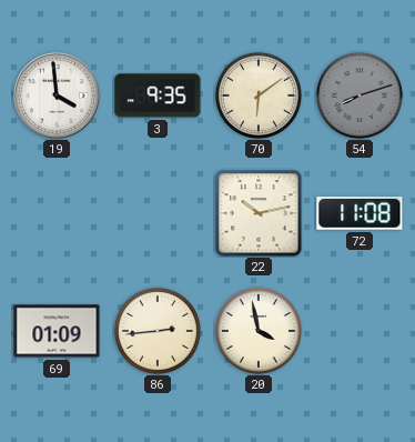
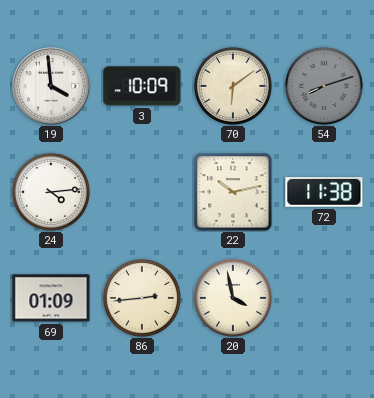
3: 9:35 -> 10:09 (142, 86)
24: none -> 4:14 (51, 192)
72: 11:08 -> 11:38 (324, 193)
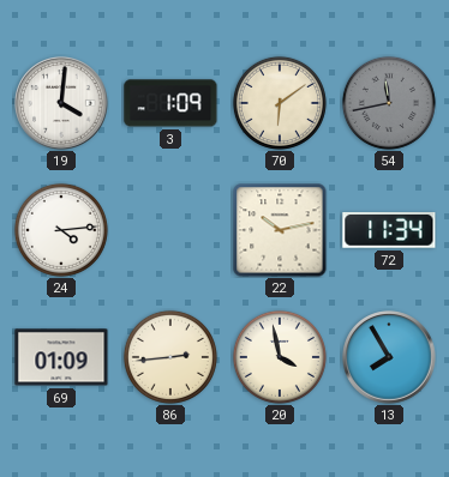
19: 3:59 -> 4:01 (61, 103)
3: 10:09 -> 1:09 (170, 103)
54: 8:12 -> 11:43 (389, 103)
72: 11:38 -> 11:34 (389, 231)
13: none -> 7:55 (389, 357)
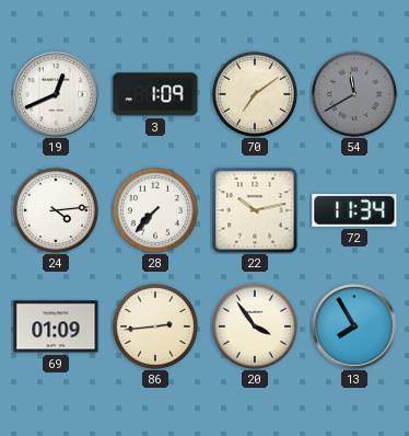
19: 4:01 -> 12:41 (56, 94)
70: 6:09 -> 7:09 (255, 94)
54: 11:43 -> 11:40 (354, 94)
28: none -> 7:37 (155, 210)
20: 3:58 -> 3:54 (255, 326)
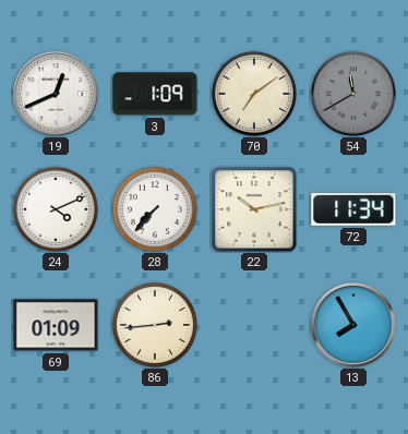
24: 4:14 -> 4:11 (56, 209)
20: 3:54 -> none (255, 326)
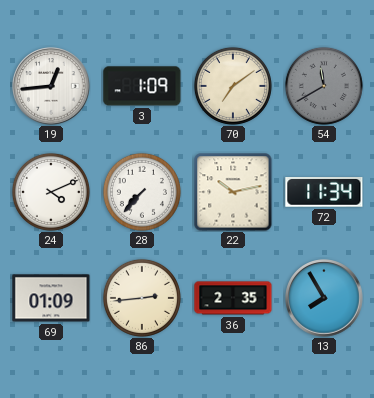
19: 12:41 -> 12:44 (51, 86)
36: none -> 2:35 (233, 298)
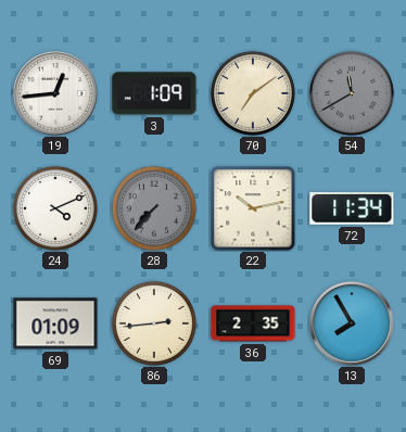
28 dial: white -> grey (154, 208)
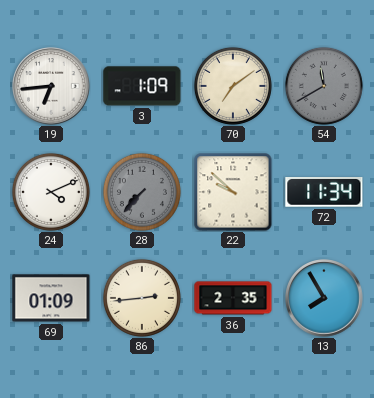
19: 12:44 -> 6:44 (51, 86)
22: 10:13 -> 9:52 (233, 192)
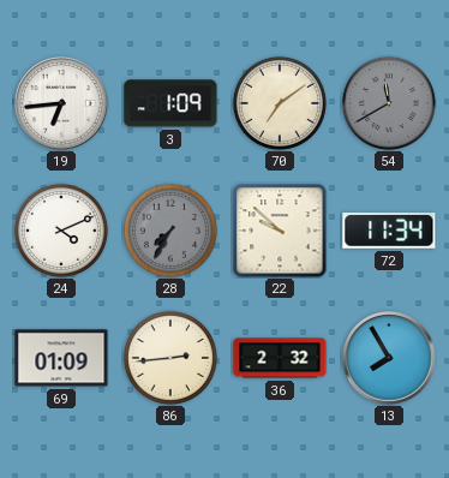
28: 7:37 -> 7:35 (170, 231)
36: 2:35 -> 2:32 (280, 358)
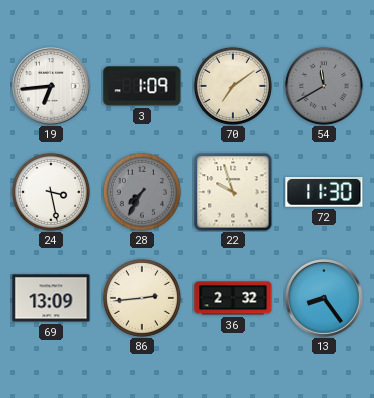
24: 4:11 -> 3:28 (51, 192)
22: 9:52 -> 9:57 (233, 192)
72: 11:34 -> 11:30 (324, 193)
69: 01:09 -> 13:09 (51, 298)
13: 7:55 -> 8:24 (324, 298)
